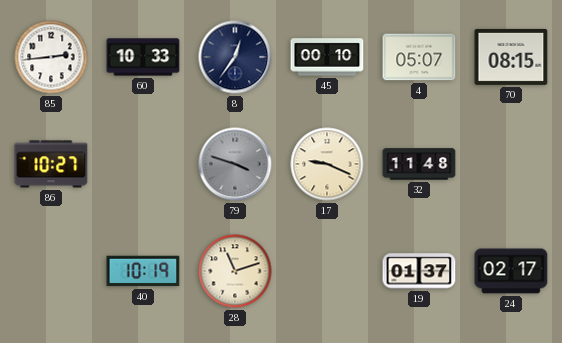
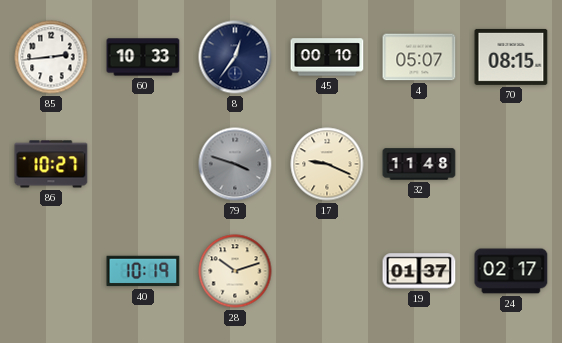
28: 11:12 -> 10:12 (235, 271)
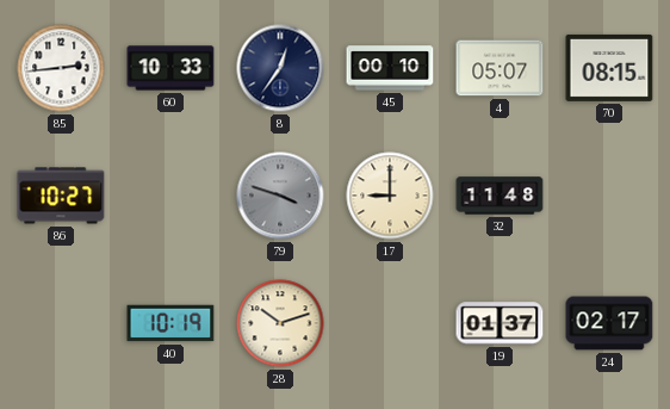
17: 9:19 -> 9:00 (390, 196)
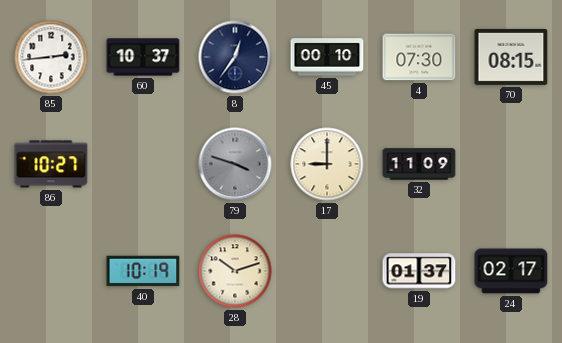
60: 10:33 -> 10:37 (143, 57)
4: 05:07 -> 07:30 (419, 57)
32: 11:48 -> 11:09 (419, 164)
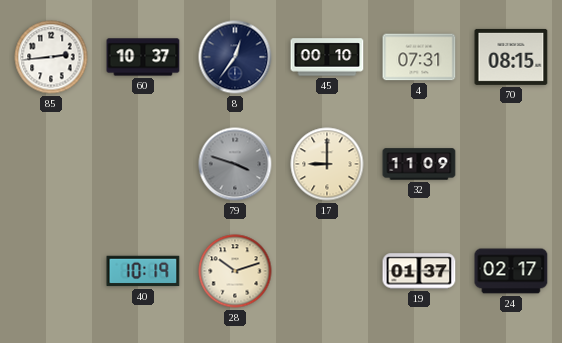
4: 07:30 -> 07:31 (419, 57)
86: 10:27 -> none (51, 164)
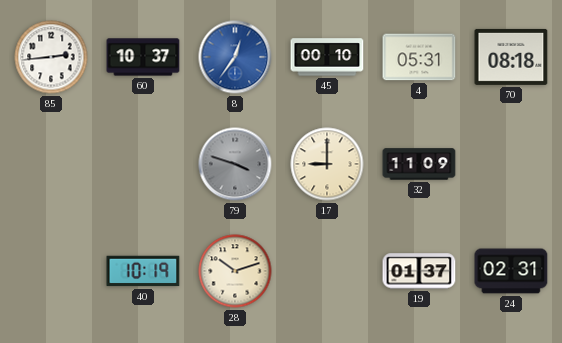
8 dial: navy -> blue (235, 57)
4: 07:31 -> 05:31 (419, 57)
70: 08:15 -> 08:18 (511, 57)
24: 02:17 -> 02:31 (511, 271)
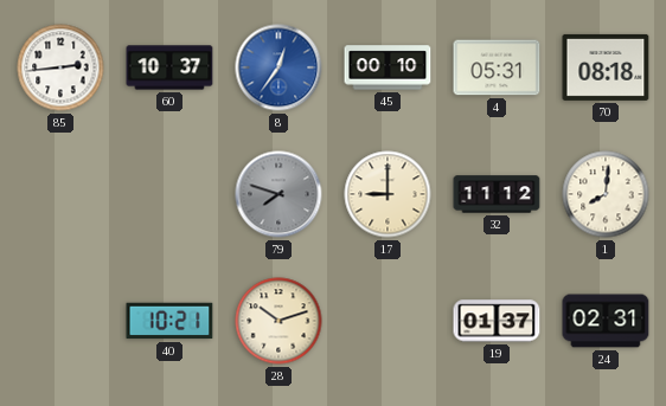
79: 3:48 -> 7:48 (278, 194)
32: 11:09 -> 11:12 (497, 194)
1: none -> 8:01 (606, 194)
40: 10:19 -> 10:21 (169, 321)
